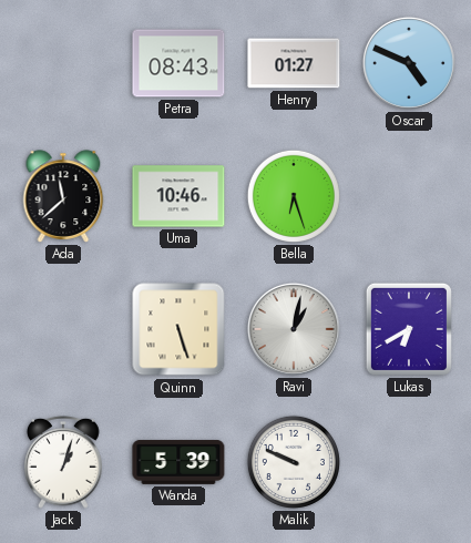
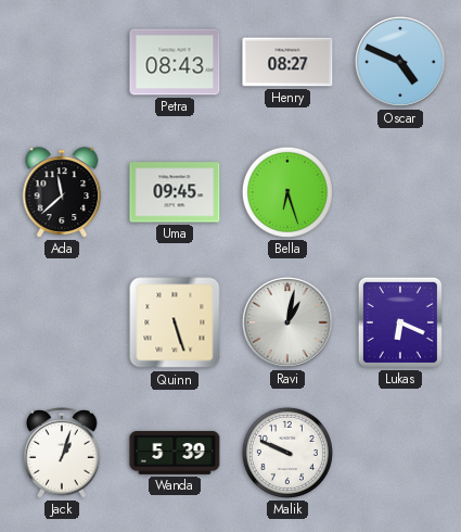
Henry: 01:27 -> 08:27 (287, 62)
Uma: 10:46 -> 09:45 (175, 192)
Lukas: 6:40 -> 6:19 (400, 322)
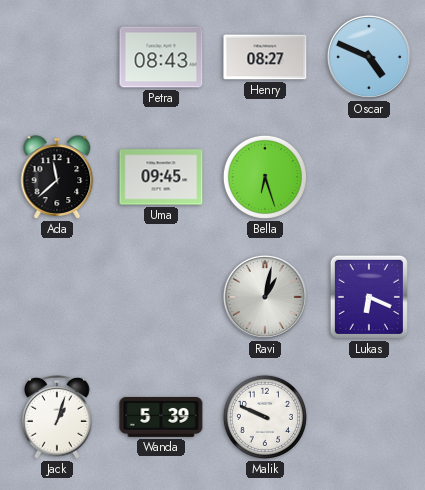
Quinn: 5:27 -> none (175, 322)
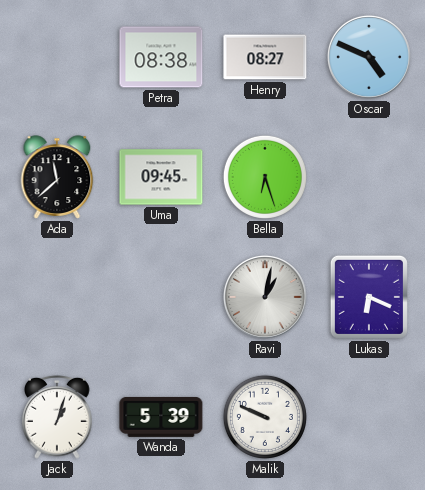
Petra: 08:43 -> 08:38 (161, 57)
